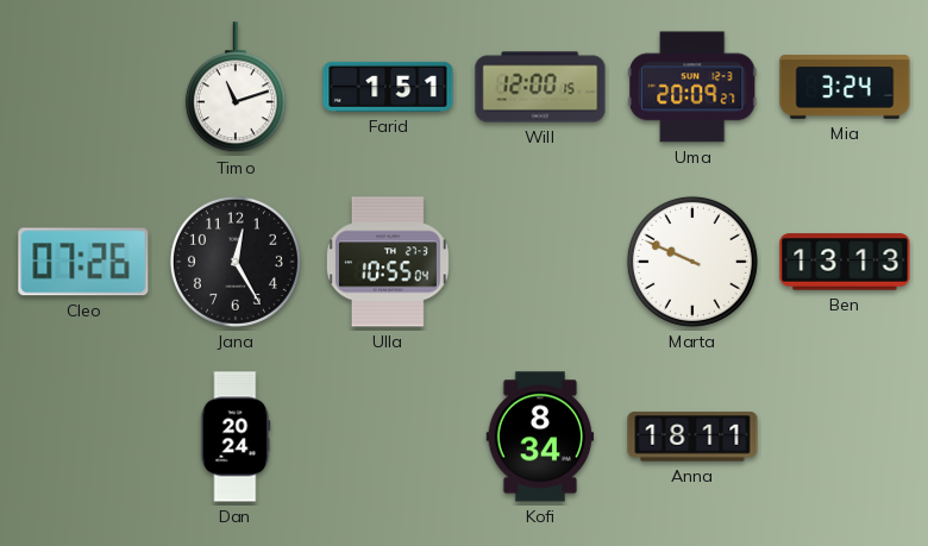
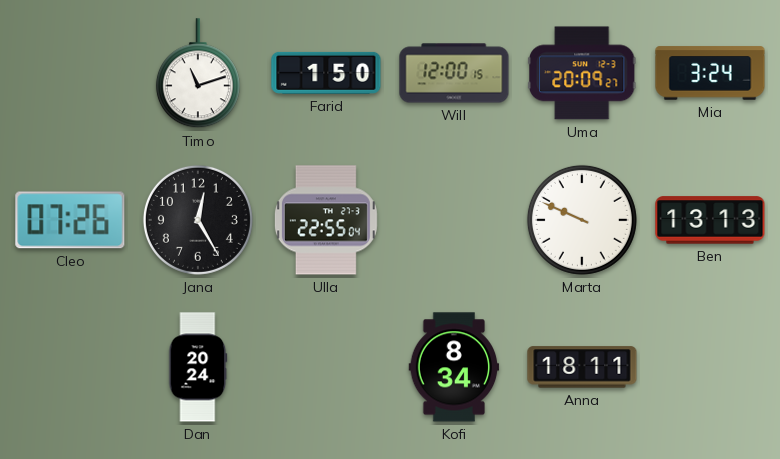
Farid: 1:51 -> 1:50 (326, 73)
Ulla: 10:55 -> 22:55 (326, 220)
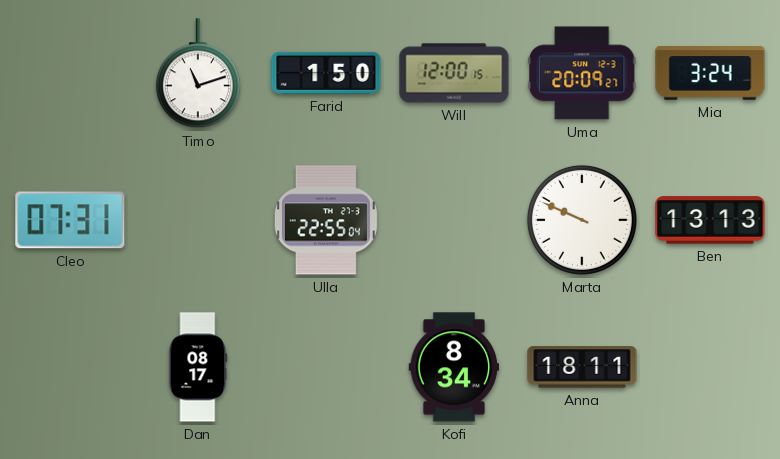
Cleo: 07:26 -> 07:31 (70, 220)
Jana: 12:25 -> none (198, 220)
Dan: 20:24 -> 08:17 (198, 367)
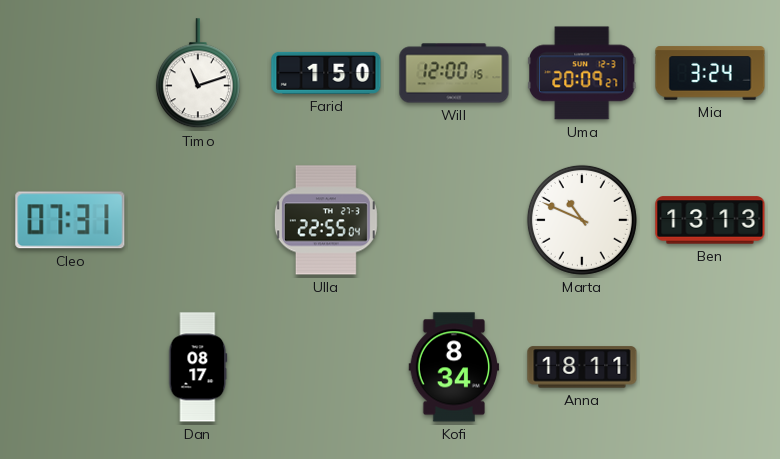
Marta: 9:49 -> 10:49 (582, 220)
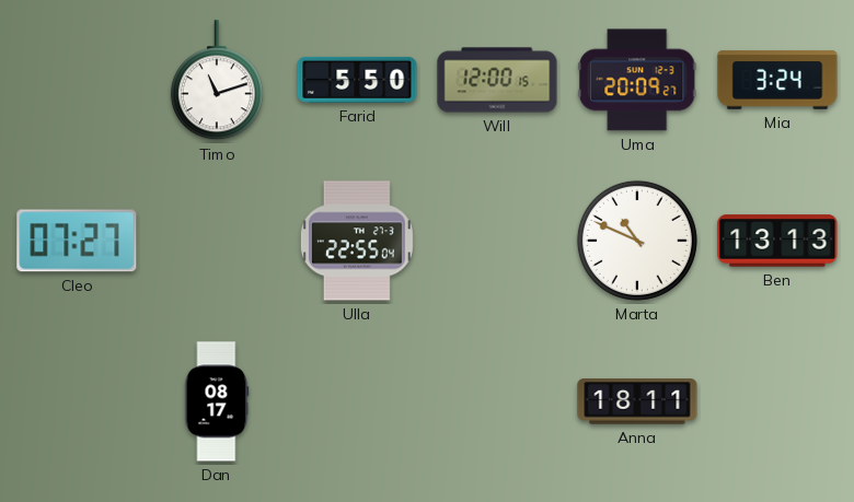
Farid: 1:50 -> 5:50 (357, 80)
Cleo: 07:31 -> 07:27 (77, 241)
Kofi: 8:34 -> none (454, 367)
